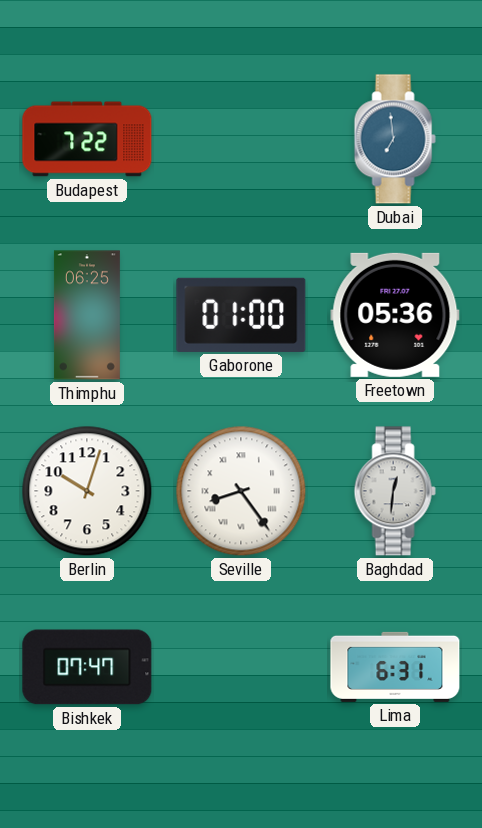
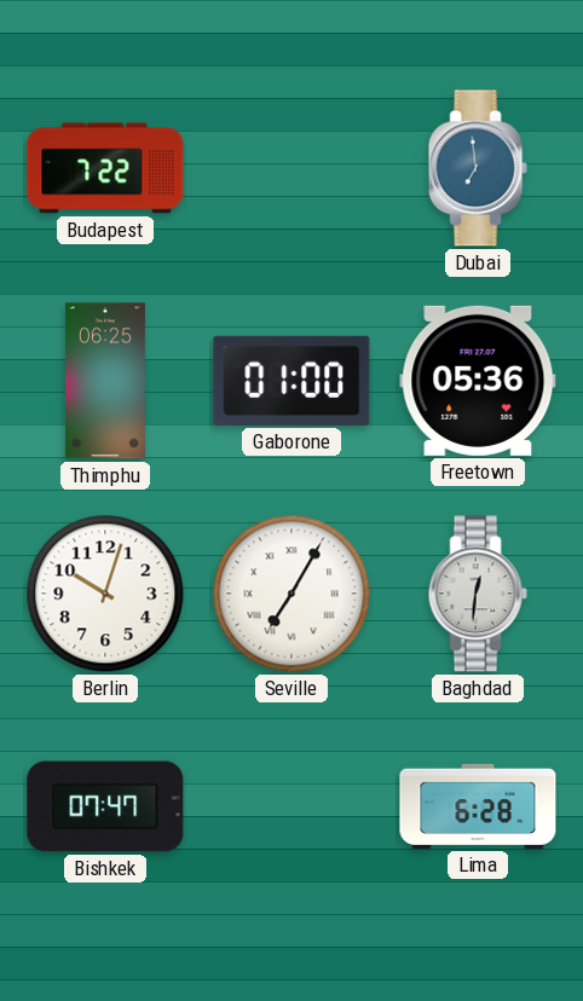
Seville: 8:24 -> 7:05 (291, 594)
Lima: 6:31 -> 6:28 (478, 806)
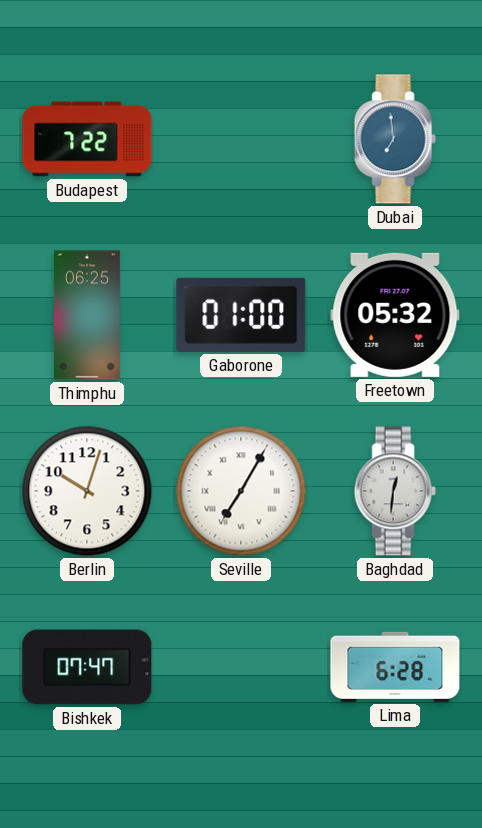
Freetown: 05:36 -> 05:32 (395, 315)
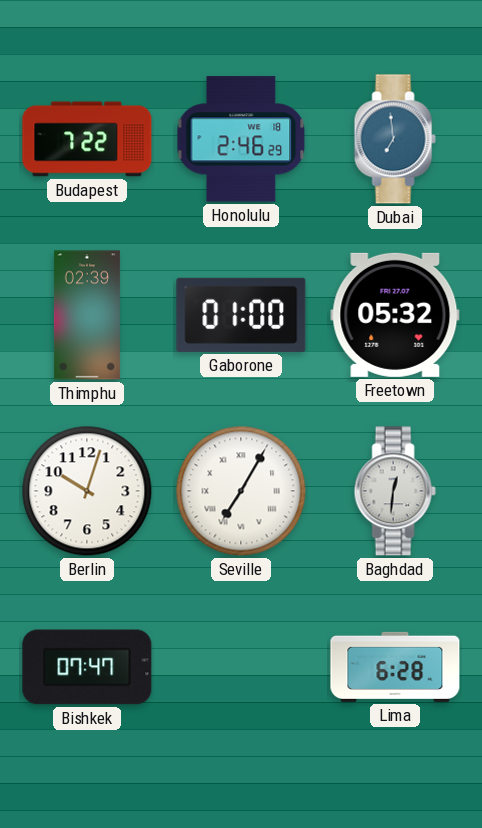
Honolulu: none -> 2:46 (241, 139)
Thimphu: 06:25 -> 02:39 (87, 315)
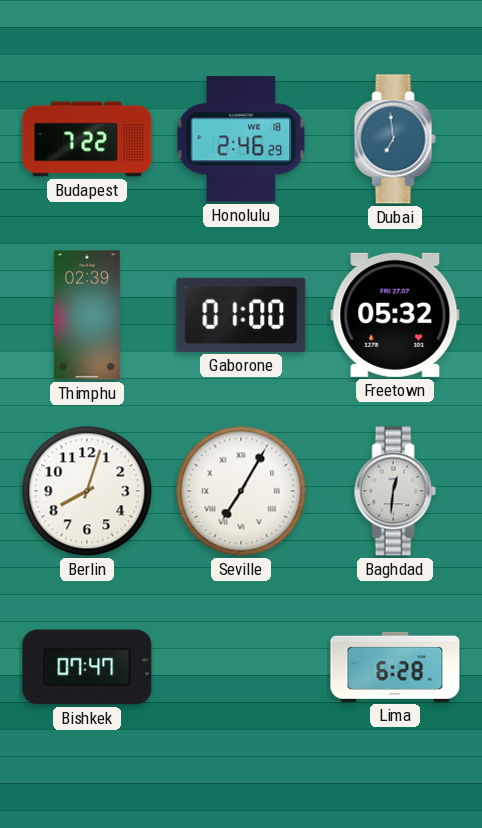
Berlin: 10:03 -> 8:03 (87, 491)
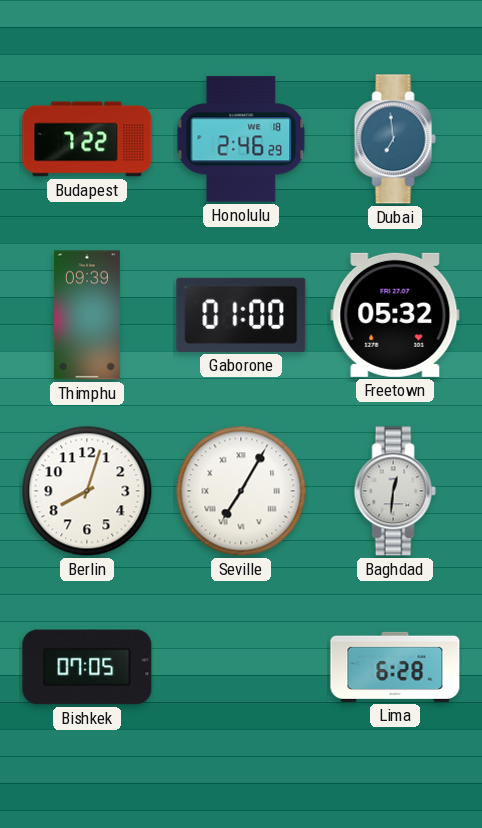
Thimphu: 02:39 -> 09:39 (87, 315)
Bishkek: 07:47 -> 07:05 (87, 667)
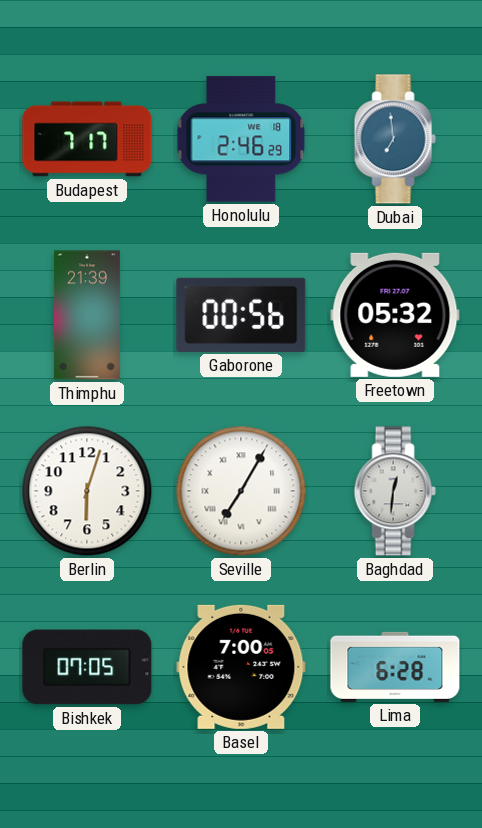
Budapest: 7:22 -> 7:17 (87, 139)
Thimphu: 09:39 -> 21:39 (87, 315)
Gaborone: 01:00 -> 00:56 (241, 315)
Berlin: 8:03 -> 6:03 (87, 491)
Basel: none -> 7:00 (241, 667)
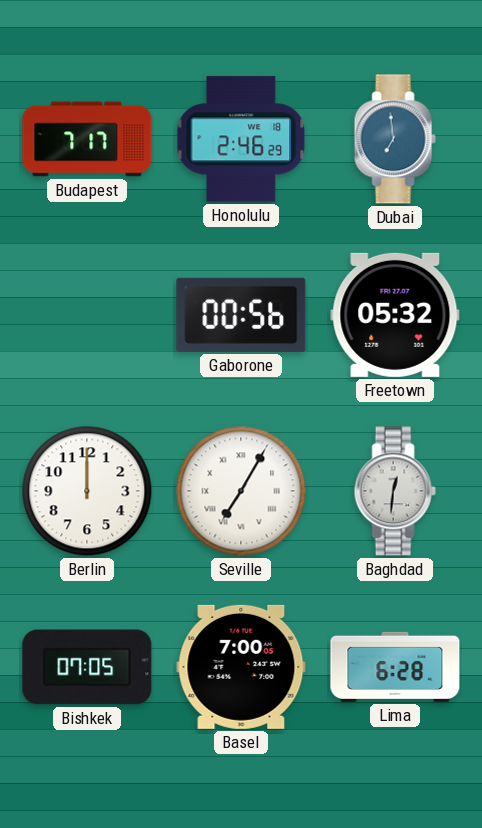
Thimphu: 21:39 -> none (87, 315)
Berlin: 6:03 -> 12:00 (87, 491)
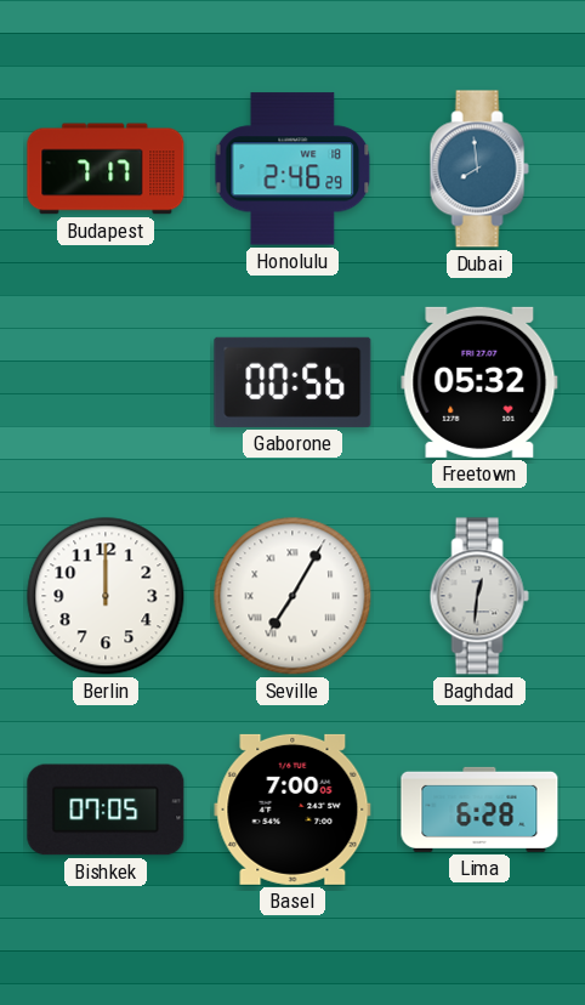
Dubai: 6:59 -> 7:59 (479, 169)
